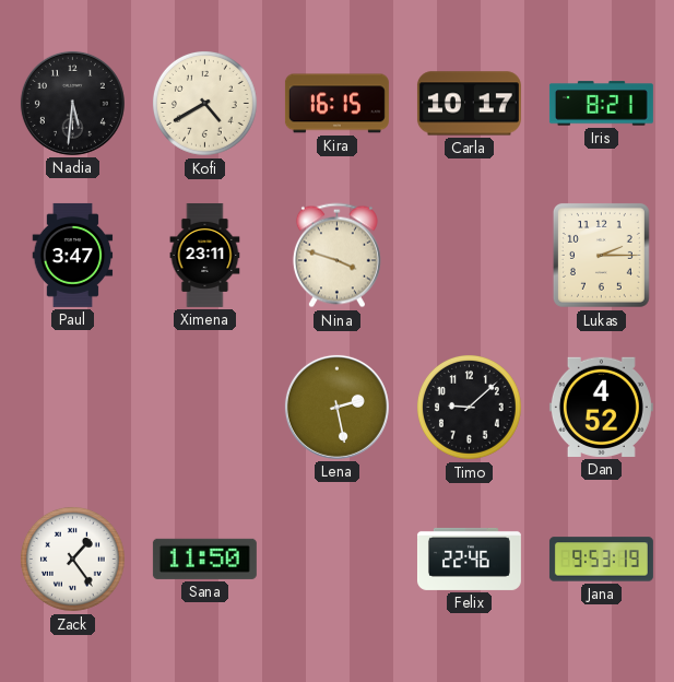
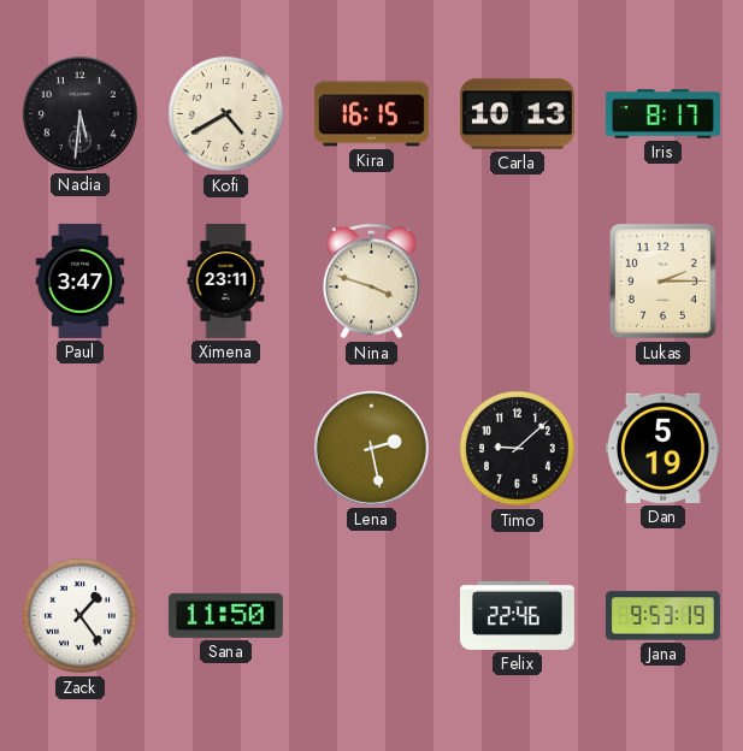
Carla: 10:17 -> 10:13 (517, 114)
Iris: 8:21 -> 8:17 (662, 114)
Dan: 4:52 -> 5:19 (662, 448)
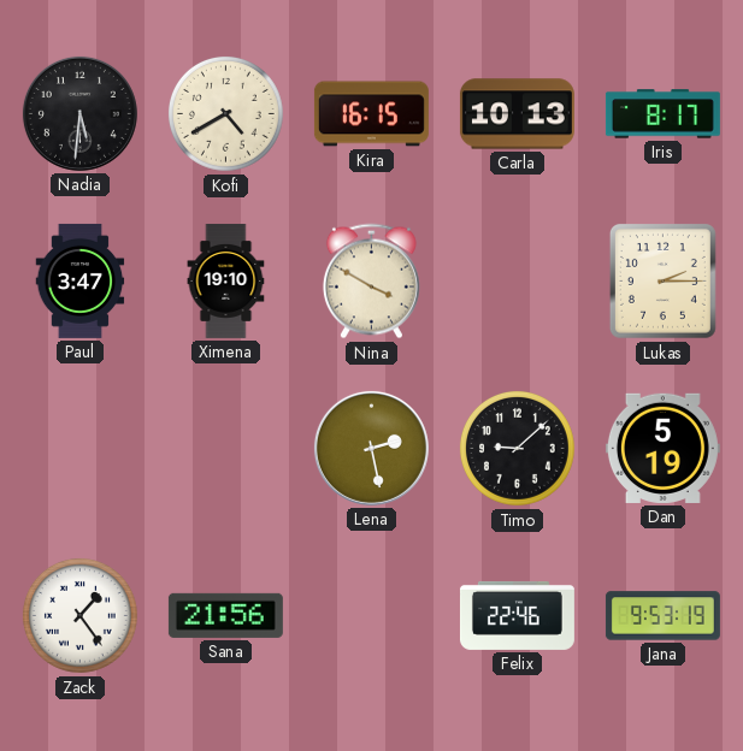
Ximena: 23:11 -> 19:10 (226, 280)
Nina: 3:48 -> 3:50 (371, 282)
Sana: 11:50 -> 21:56 (225, 615)
